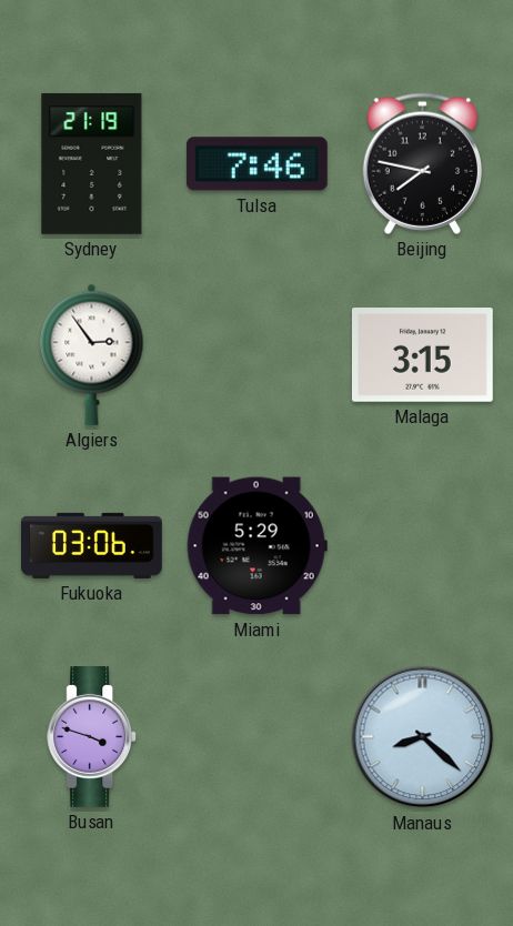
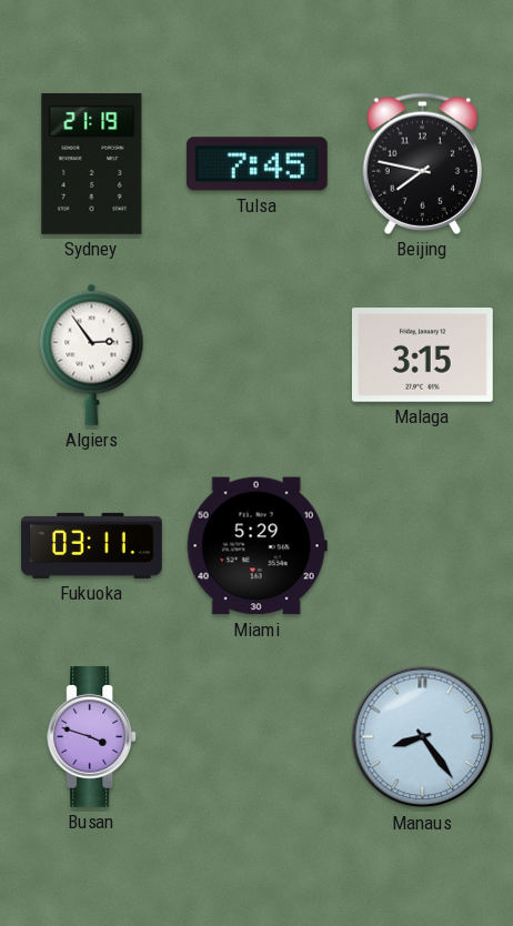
Tulsa: 7:46 -> 7:45 (256, 164)
Fukuoka: 03:06 -> 03:11 (92, 545)
Manaus: 8:22 -> 8:24 (423, 737)
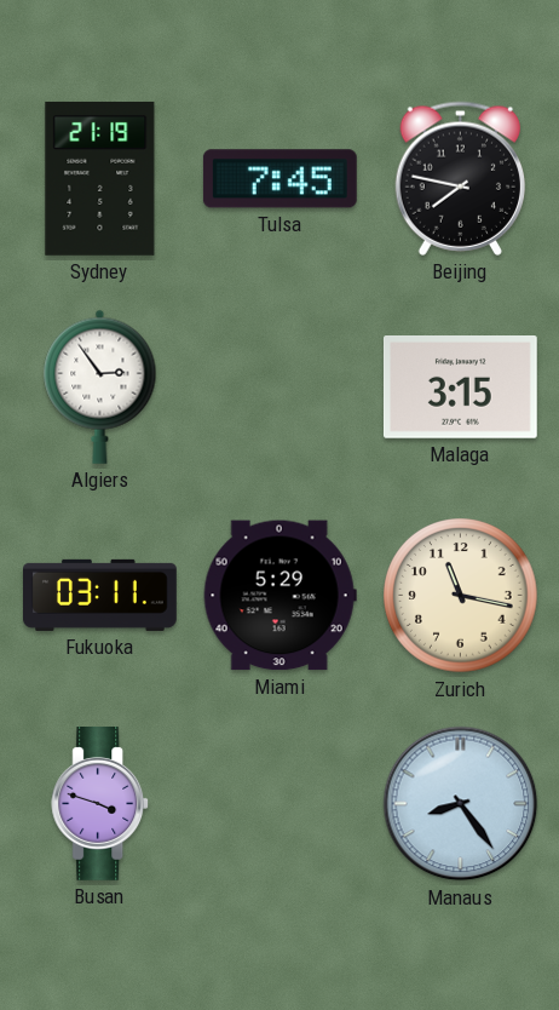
Zurich: none -> 11:17 (461, 596)
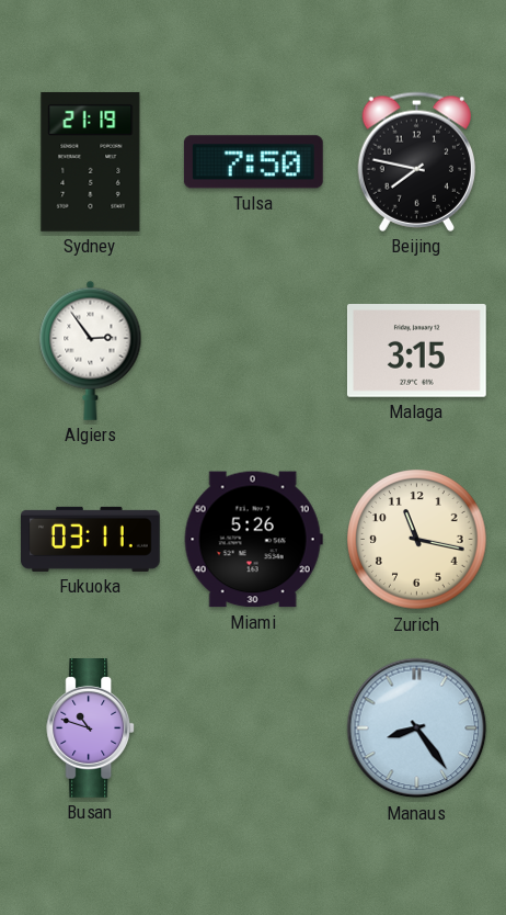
Tulsa: 7:45 -> 7:50 (253, 162)
Miami: 5:29 -> 5:26 (253, 540)
Busan: 3:48 -> 10:48 (91, 728)
